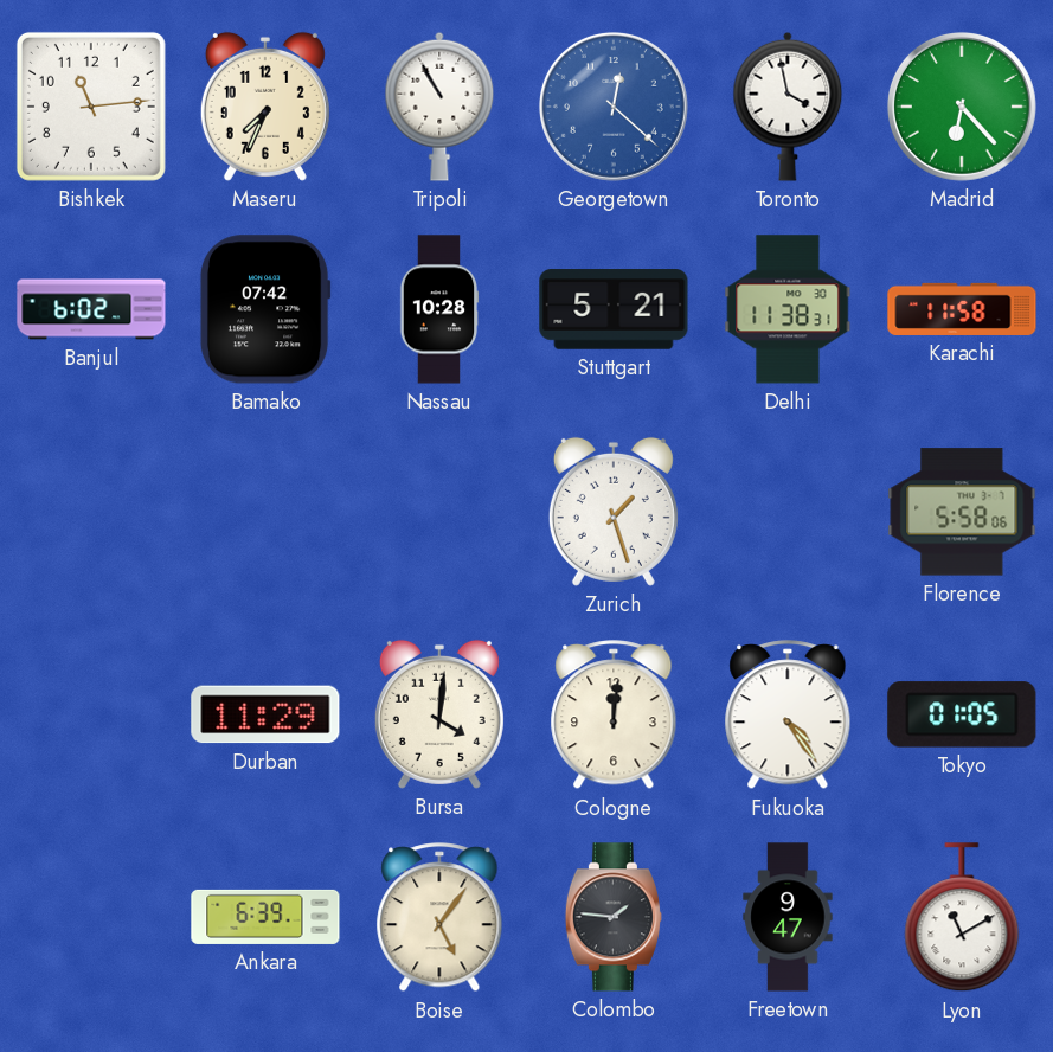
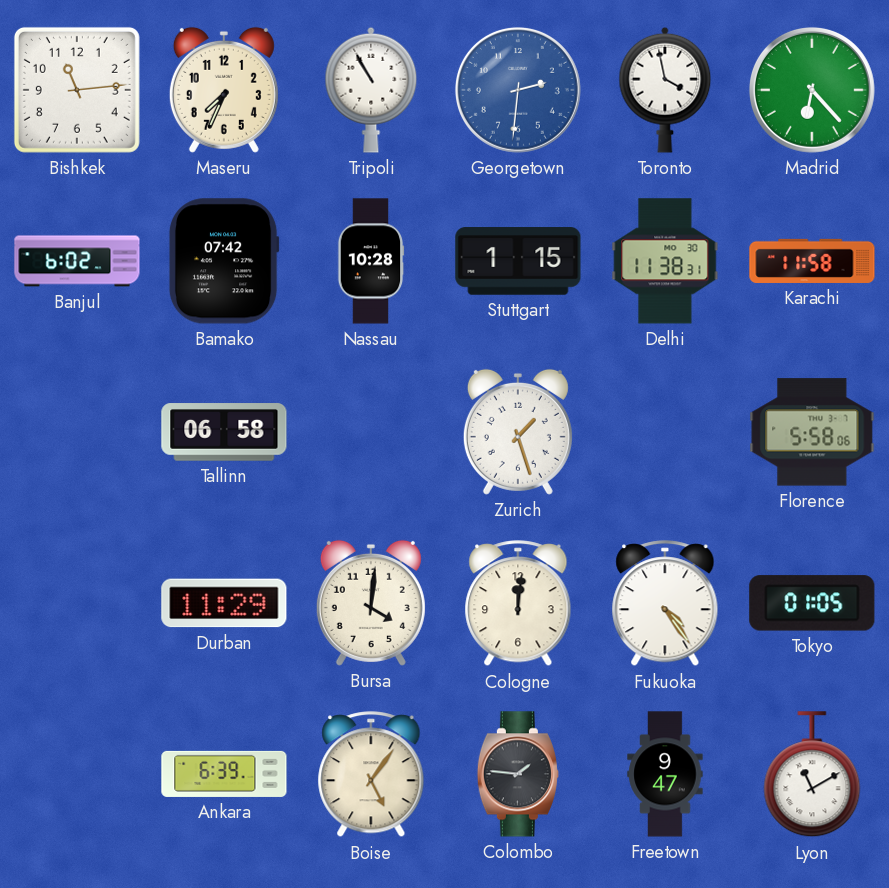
Georgetown: 12:22 -> 2:31 (518, 90)
Stuttgart: 5:21 -> 1:15 (518, 261)
Tallinn: none -> 06:58 (224, 432)
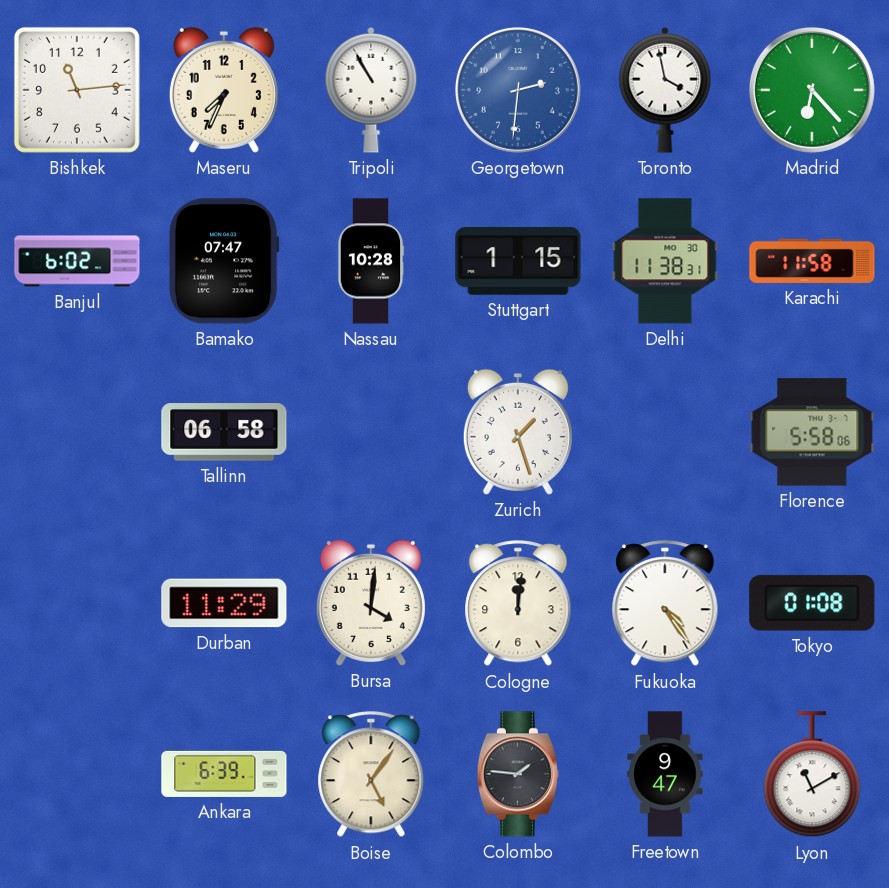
Bamako: 07:42 -> 07:47 (224, 261)
Tokyo: 01:05 -> 01:08 (812, 603)
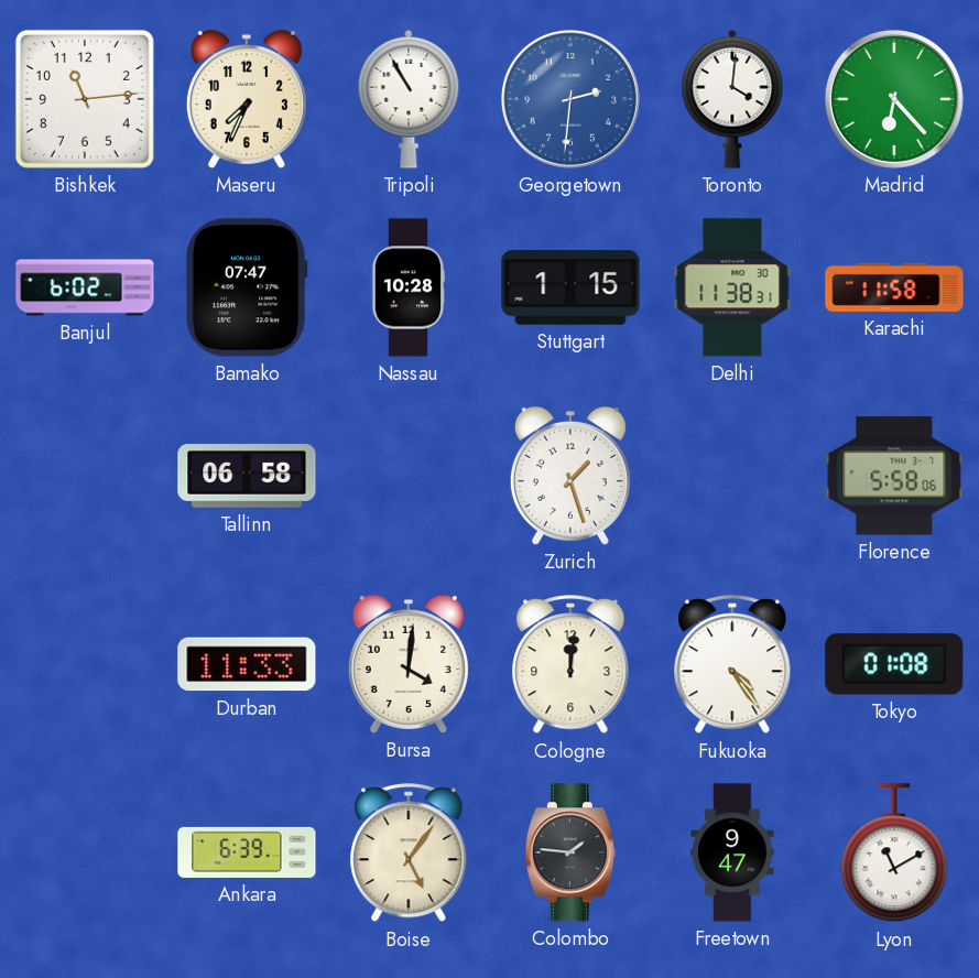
Toronto: 3:58 -> 4:01 (732, 99)
Durban: 11:29 -> 11:33 (247, 664)
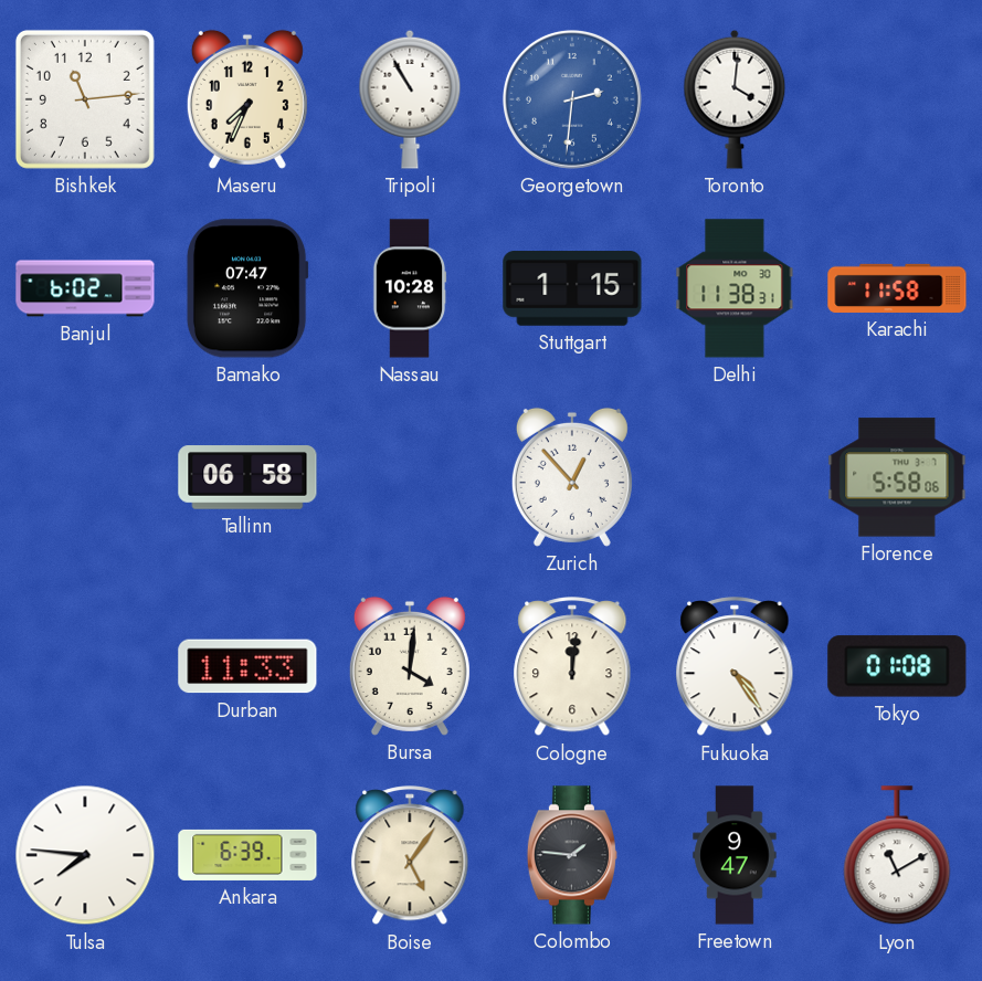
Madrid: 6:23 -> none (894, 99)
Zurich: 1:27 -> 12:53 (572, 477)
Tulsa: none -> 7:46 (85, 855)
